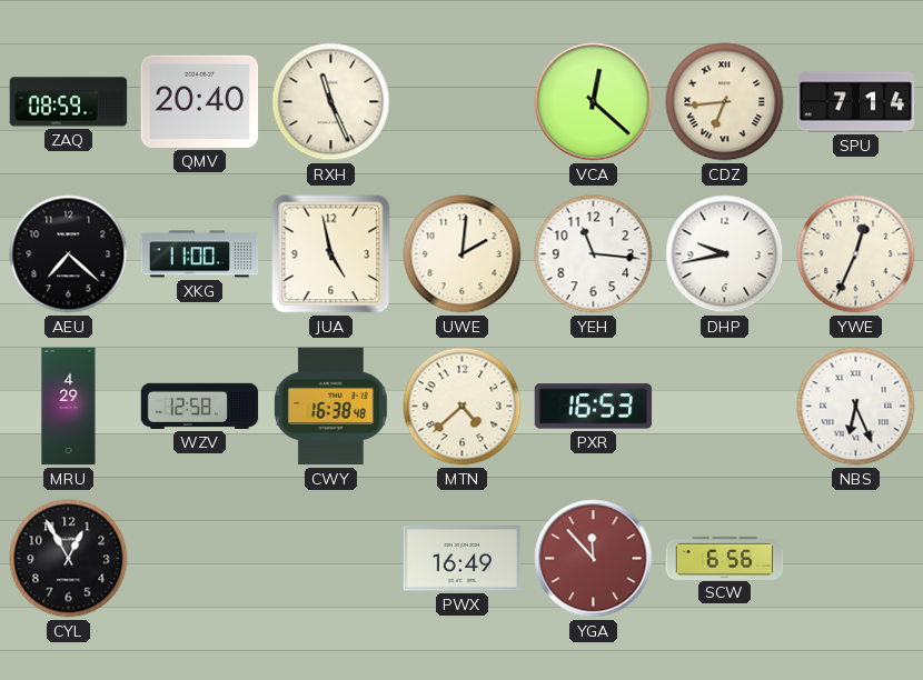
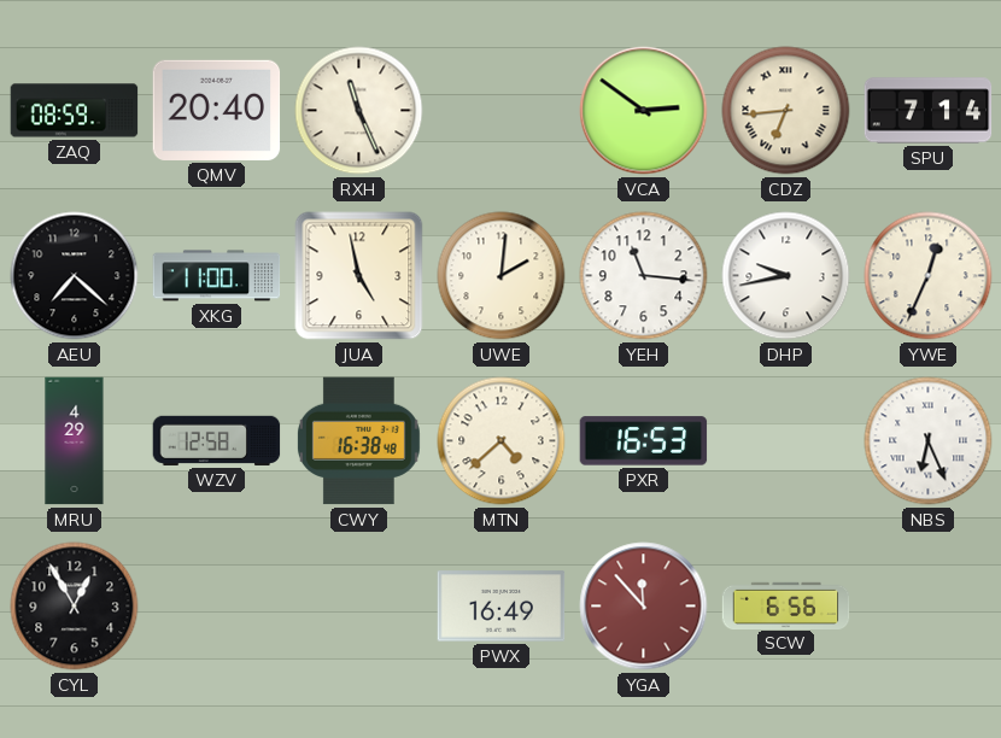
VCA: 12:22 -> 2:51 (644, 111)
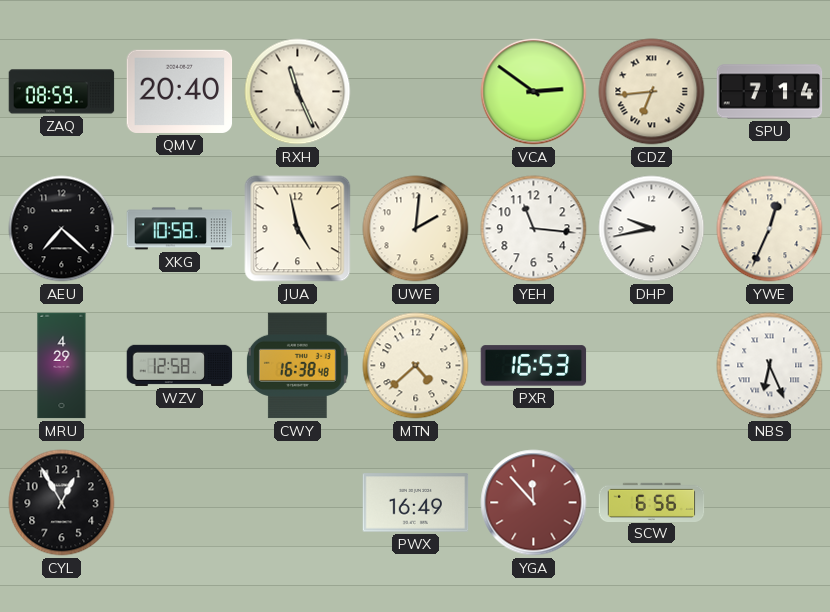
XKG: 11:00 -> 10:58 (180, 229)
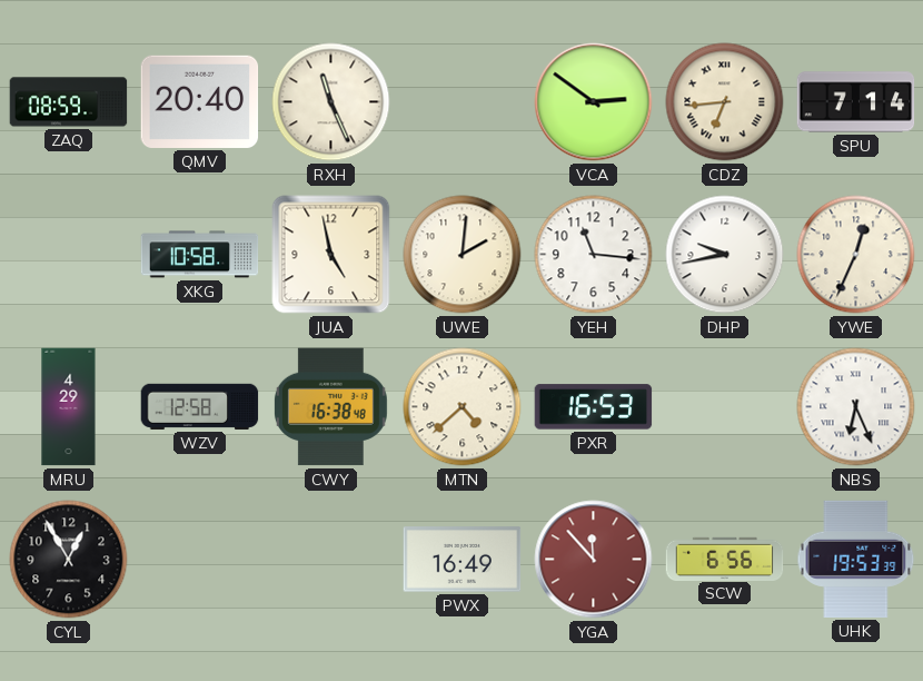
AEU: 7:22 -> none (62, 229)
UHK: none -> 19:53 (856, 559)
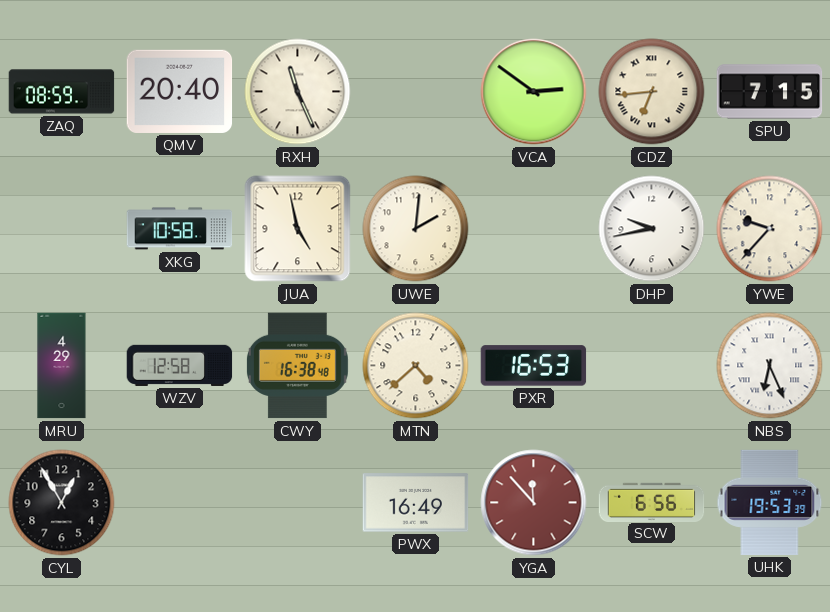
SPU: 7:14 -> 7:15 (770, 92)
YEH: 11:16 -> none (594, 255)
YWE: 12:34 -> 9:37 (770, 229)
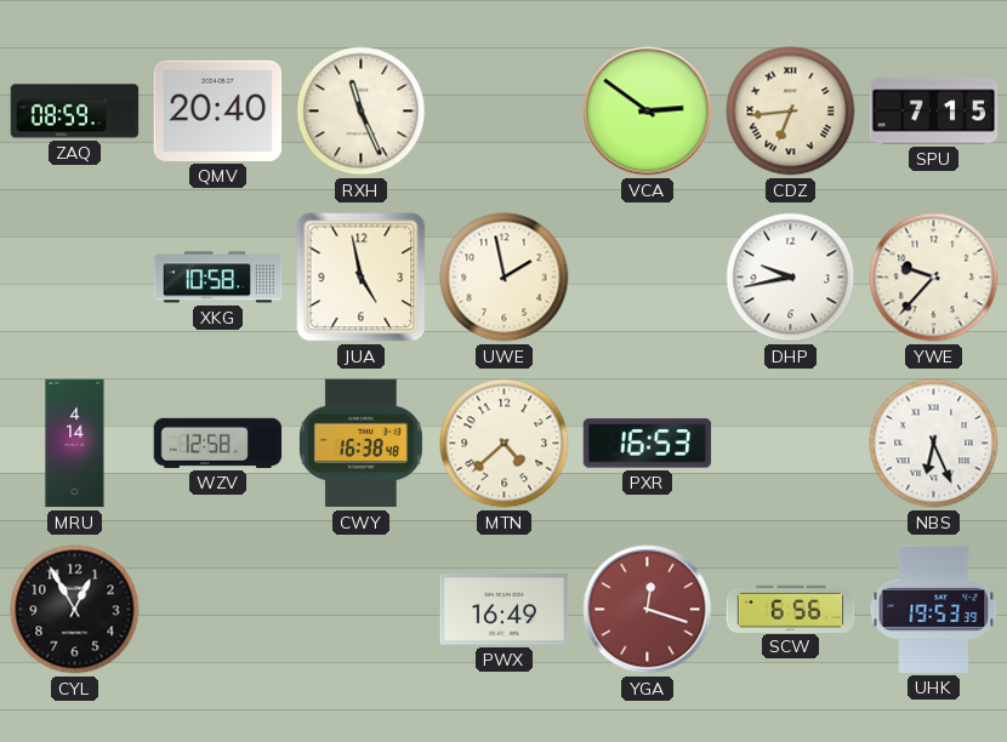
UWE: 2:01 -> 1:58 (505, 278)
MRU: 4:29 -> 4:14 (75, 444)
YGA: 11:53 -> 12:18 (648, 610)
